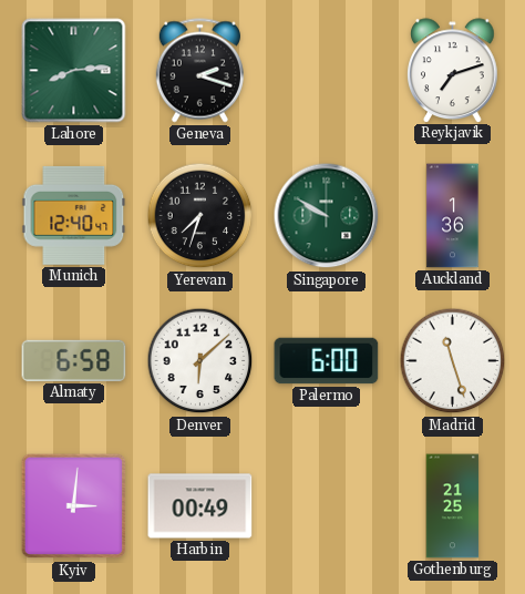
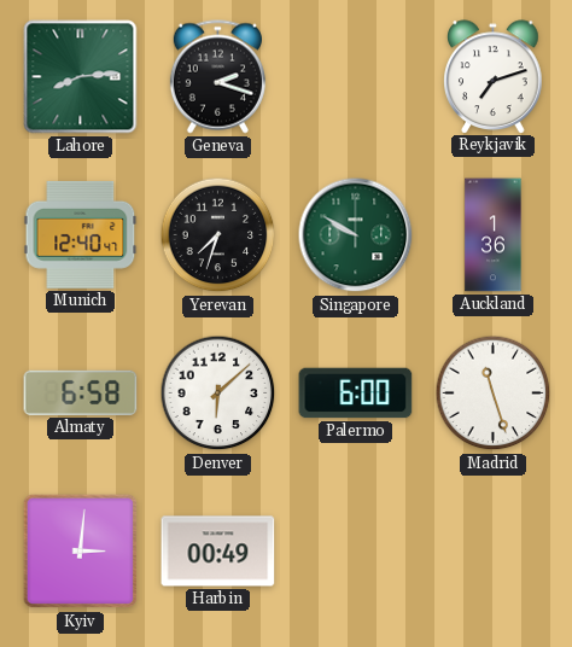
Gothenburg: 21:25 -> none (453, 506)
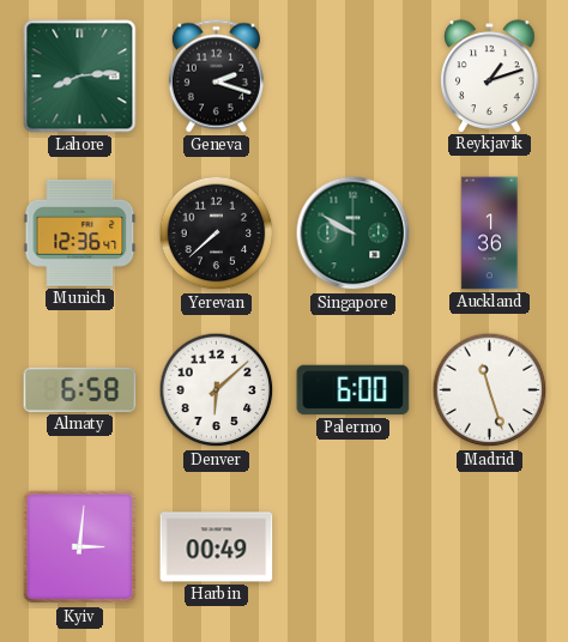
Reykjavik: 7:12 -> 1:12 (490, 75)
Munich: 12:40 -> 12:36 (80, 232)
Yerevan: 7:33 -> 7:38 (217, 234)
